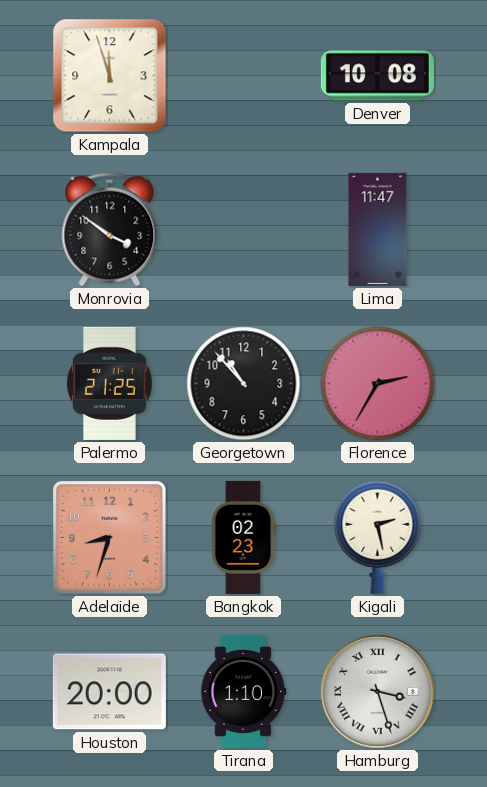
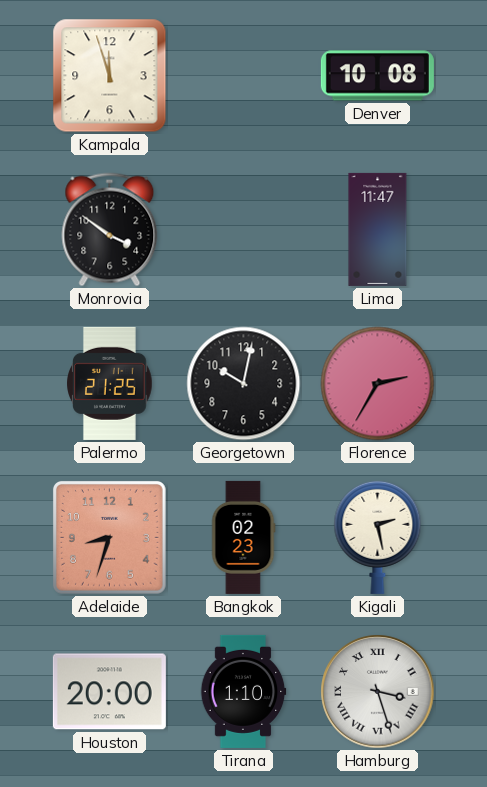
Georgetown: 10:53 -> 10:02 (244, 384)
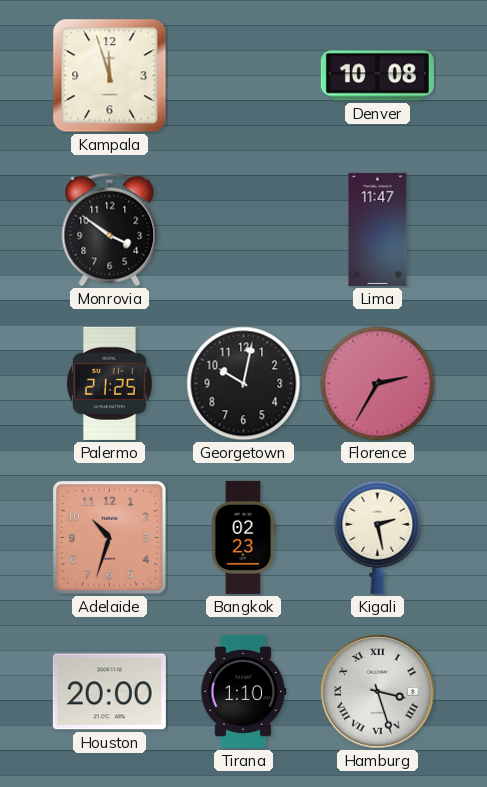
Adelaide: 8:33 -> 10:33 (109, 537)
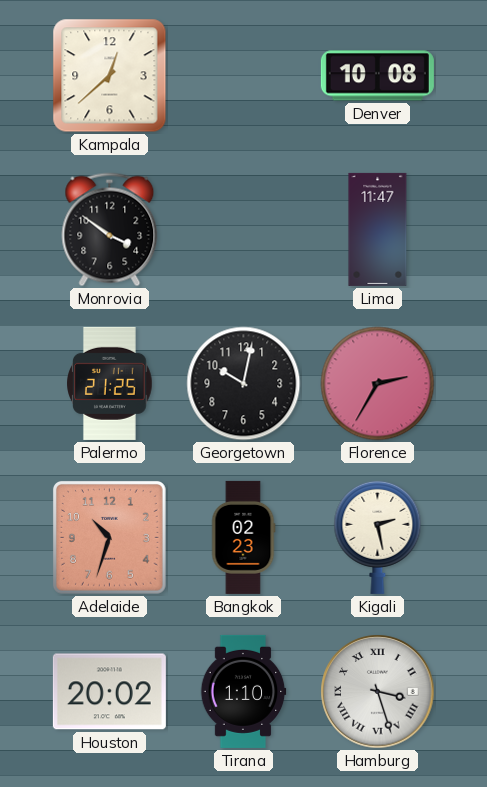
Kampala: 11:57 -> 12:38 (110, 76)
Houston: 20:00 -> 20:02 (109, 692)
